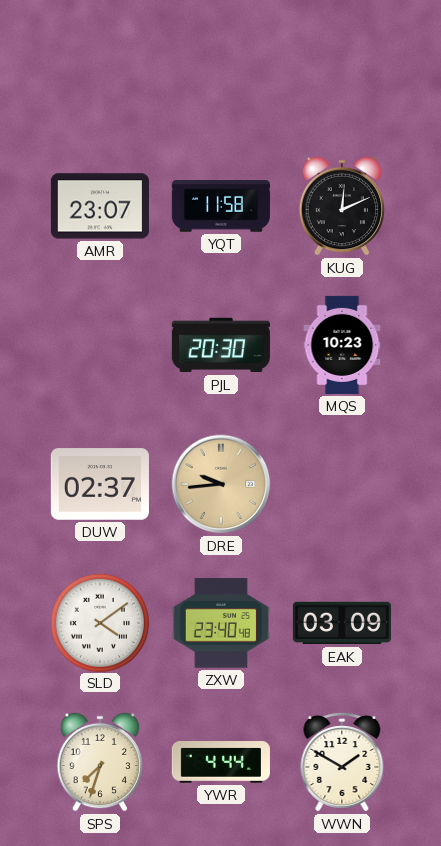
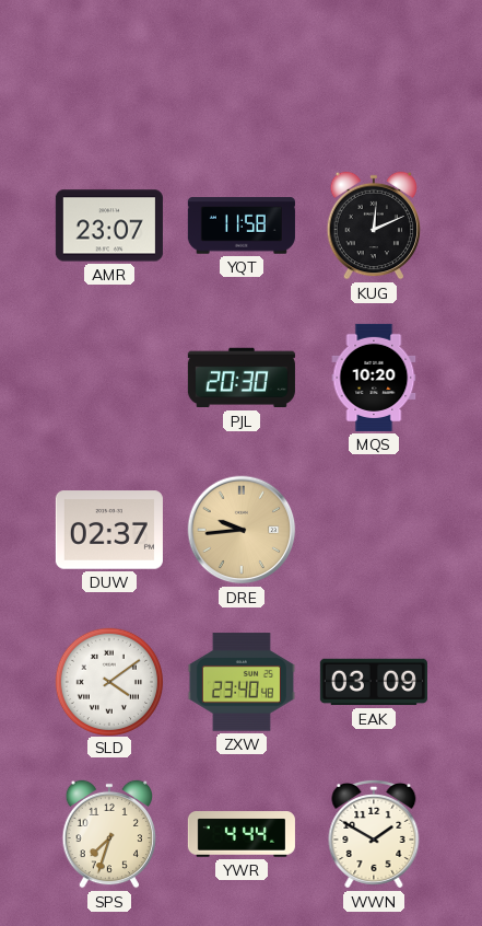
MQS: 10:23 -> 10:20 (374, 378)
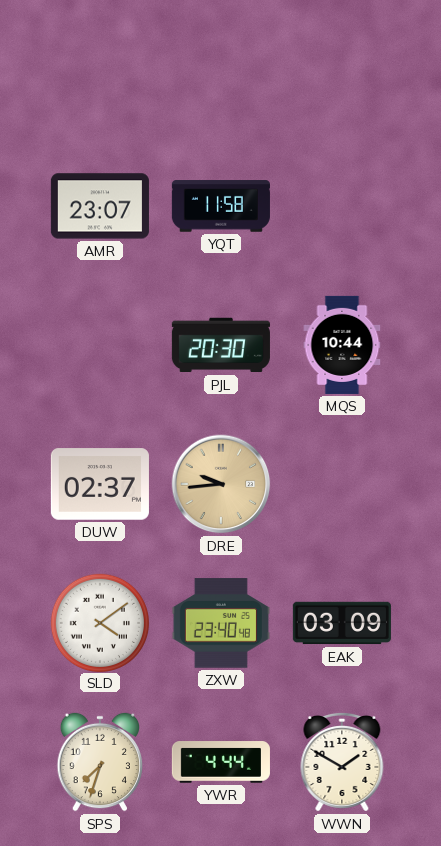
KUG: 12:11 -> none (374, 225)
MQS: 10:20 -> 10:44 (342, 345)
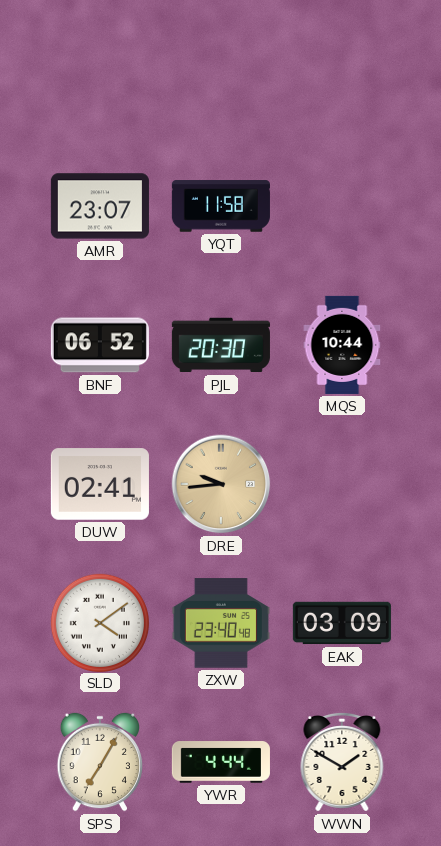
BNF: none -> 06:52 (100, 345)
DUW: 02:37 -> 02:41 (100, 484)
SPS: 7:33 -> 7:05 (100, 762)
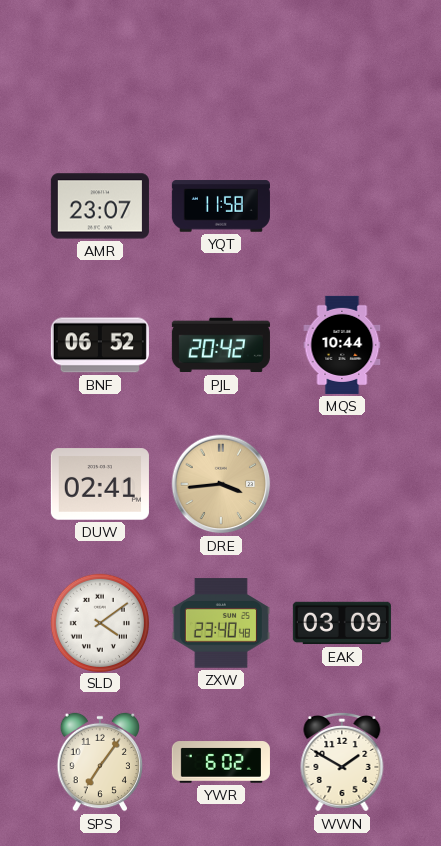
PJL: 20:30 -> 20:42 (221, 345)
DRE: 9:44 -> 3:44 (221, 484)
SPS: 7:05 -> 7:06 (100, 762)
YWR: 4:44 -> 6:02 (221, 762)
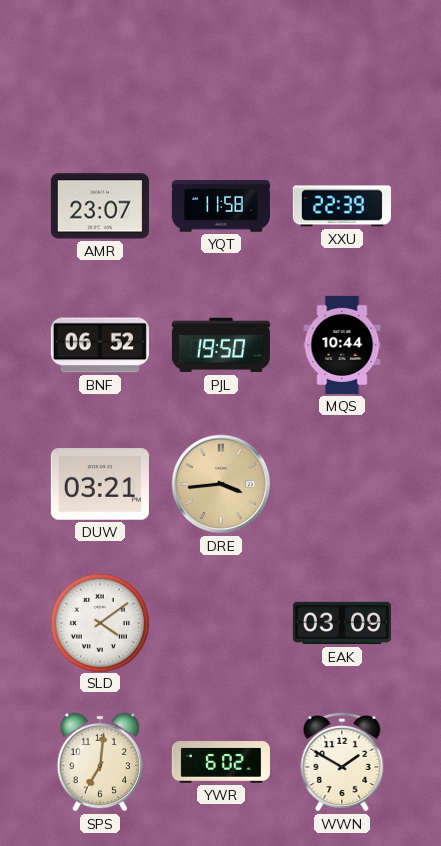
XXU: none -> 22:39 (342, 206)
PJL: 20:42 -> 19:50 (221, 345)
DUW: 02:41 -> 03:21 (100, 484)
ZXW: 23:40 -> none (221, 623)
SPS: 7:06 -> 7:01 (100, 762)
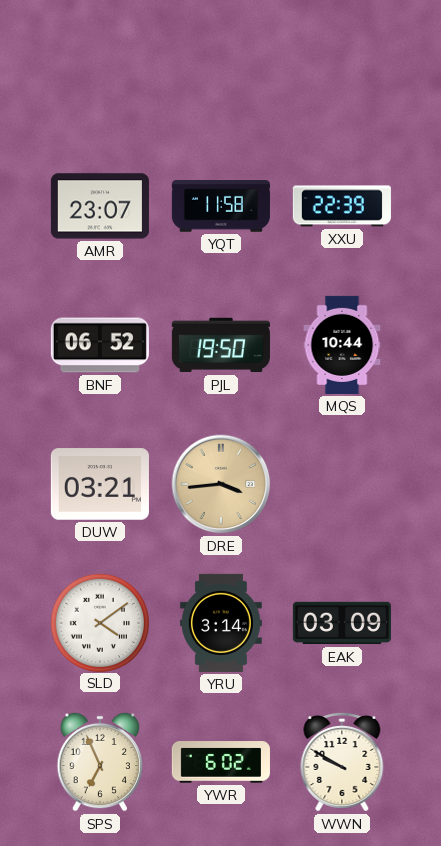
YRU: none -> 3:14 (221, 623)
SPS: 7:01 -> 6:56 (100, 762)
WWN: 1:50 -> 9:50 (342, 762)
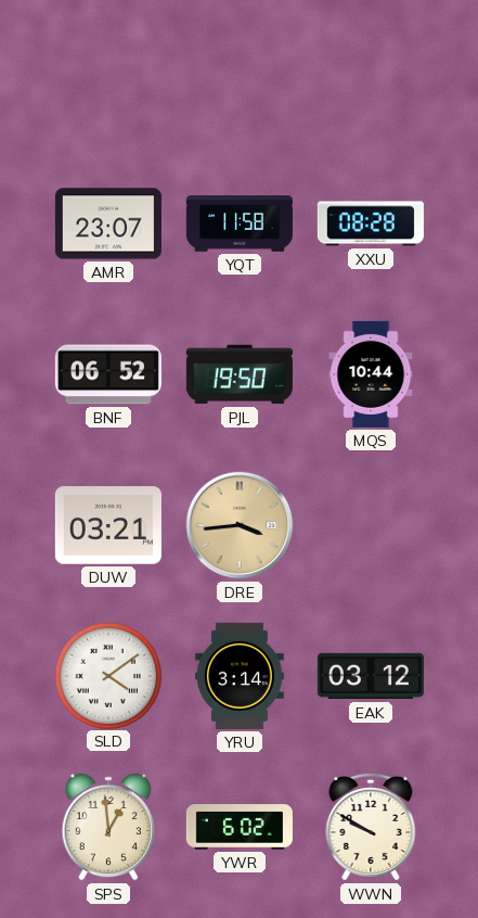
XXU: 22:39 -> 08:28 (371, 224)
EAK: 03:09 -> 03:12 (371, 676)
SPS: 6:56 -> 12:59 (108, 827)
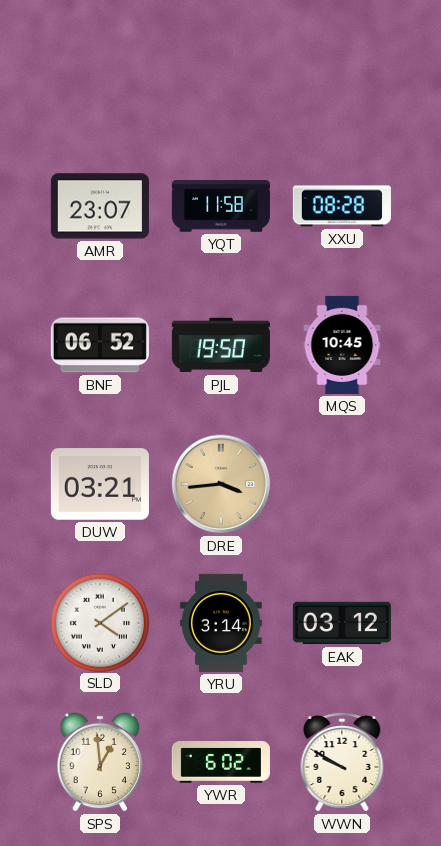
MQS: 10:44 -> 10:45 (342, 345)
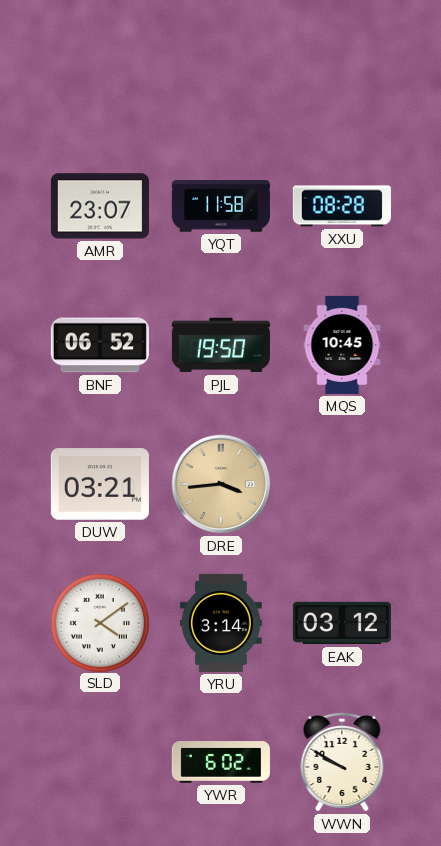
SPS: 12:59 -> none (100, 762)
